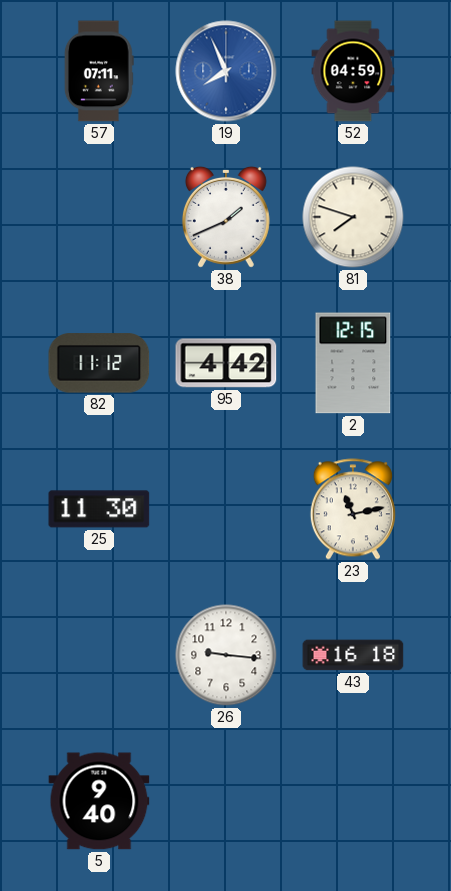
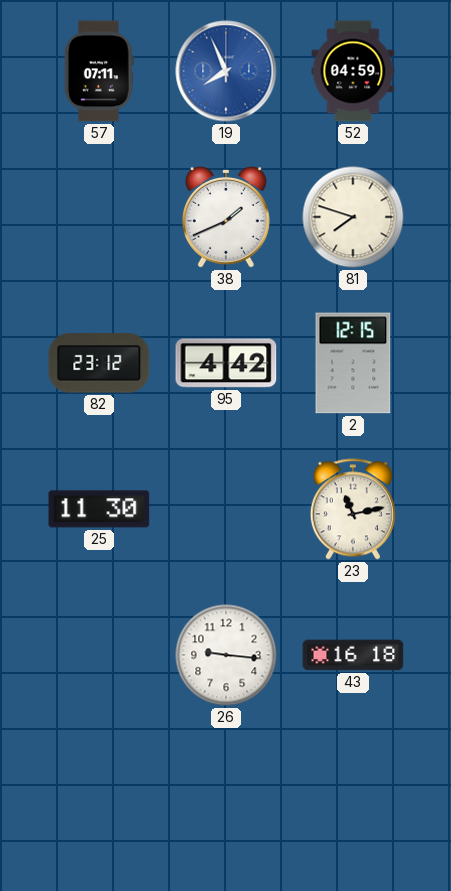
82: 11:12 -> 23:12 (99, 363)
5: 9:40 -> none (99, 801)
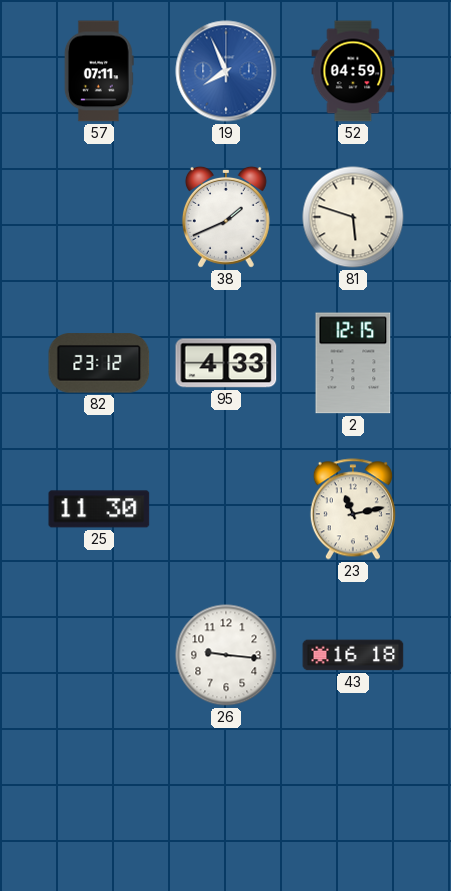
81: 7:48 -> 5:48 (353, 217)
95: 4:42 -> 4:33 (226, 363)
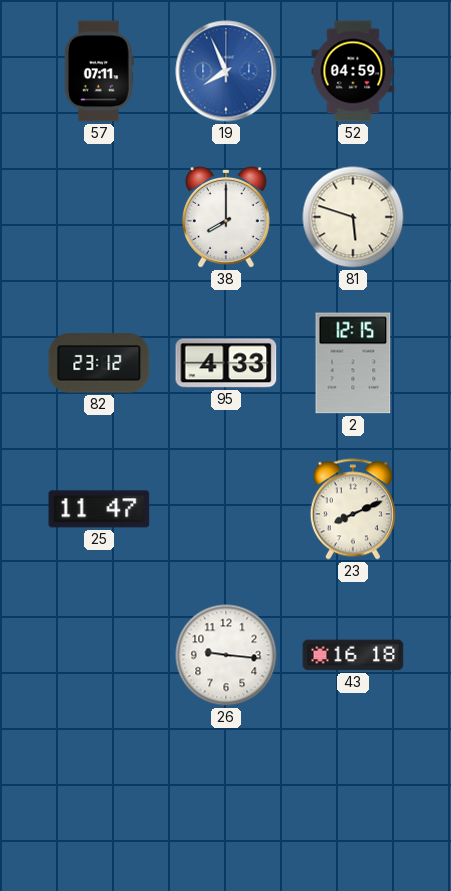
38: 1:41 -> 8:00 (226, 217)
25: 11:30 -> 11:47 (99, 509)
23: 11:13 -> 8:11 (353, 509)
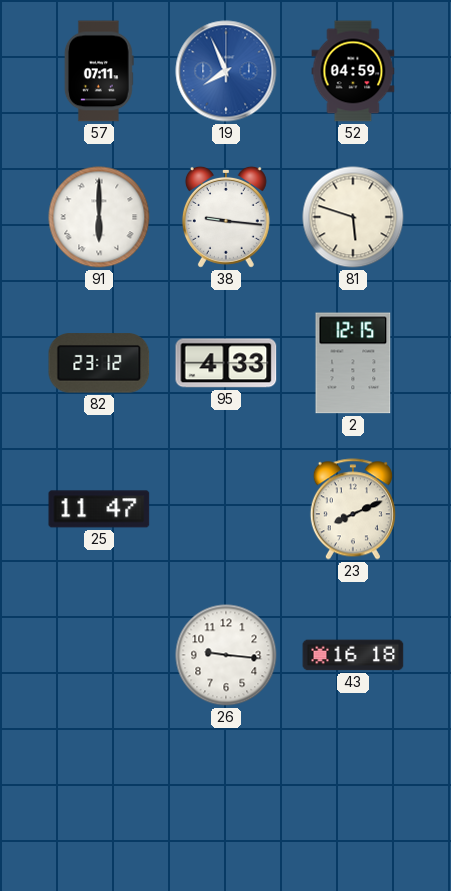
91: none -> 6:00 (99, 217)
38: 8:00 -> 9:16 (226, 217)
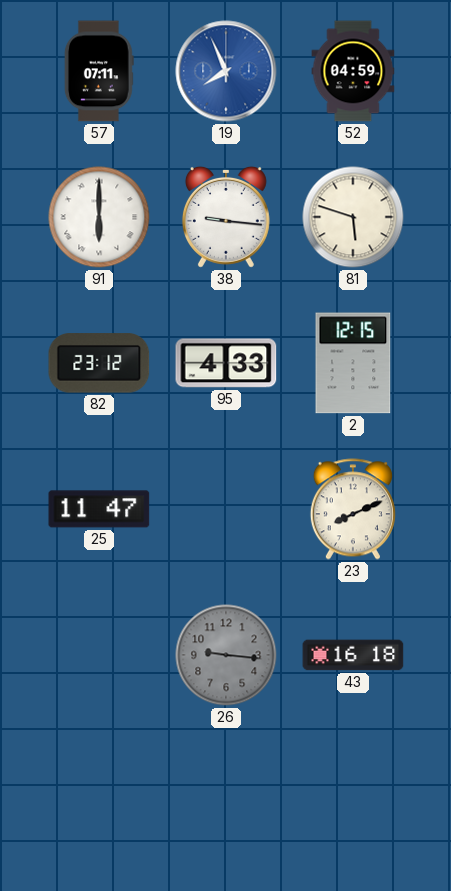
26 dial: white -> grey (226, 655)
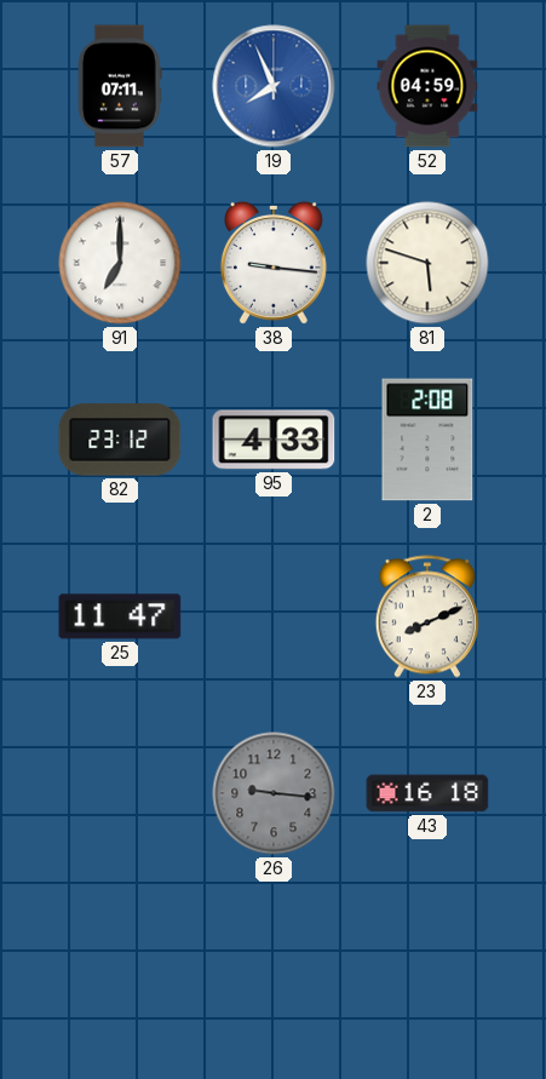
91: 6:00 -> 7:00 (120, 263)
2: 12:15 -> 2:08 (427, 440)
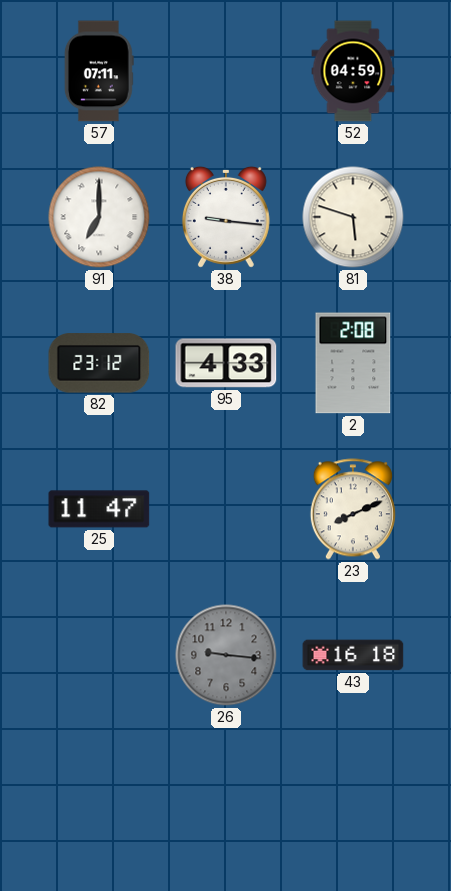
19: 7:56 -> none (274, 86)
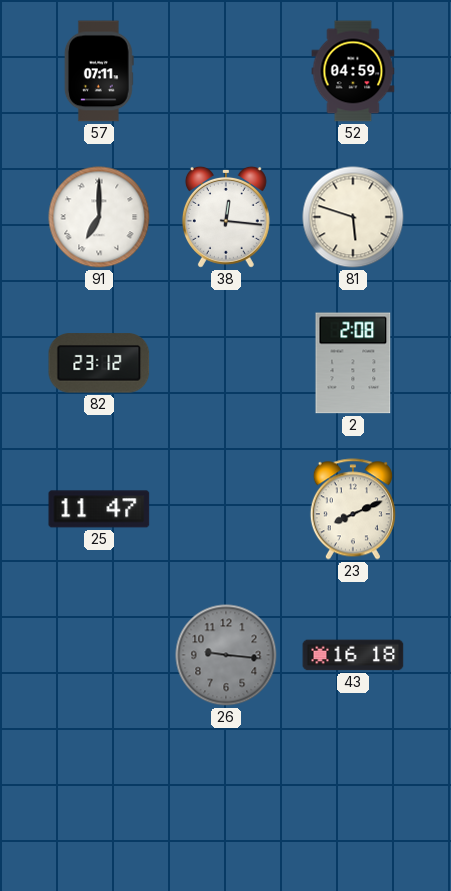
38: 9:16 -> 12:16 (226, 217)
95: 4:33 -> none (226, 363)
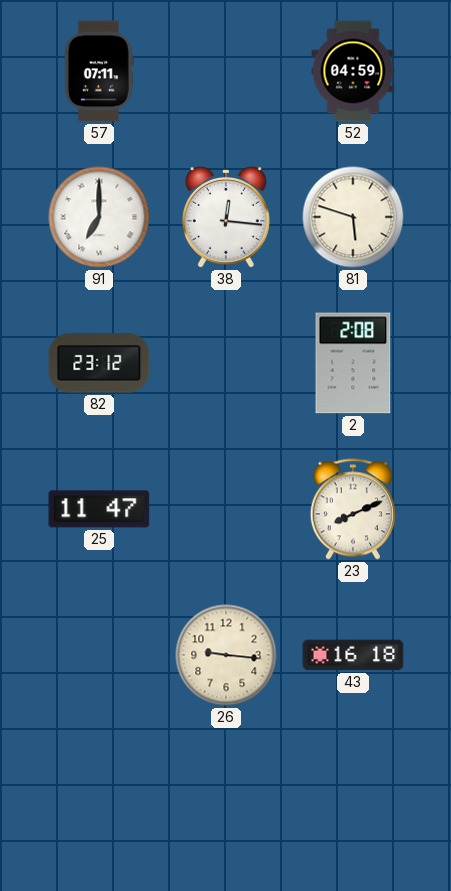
26 dial: grey -> cream (226, 655)
